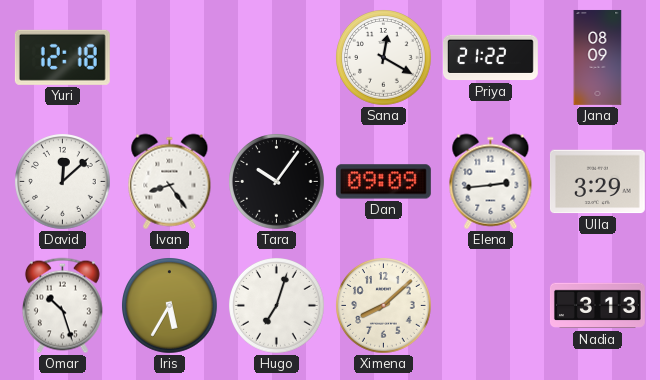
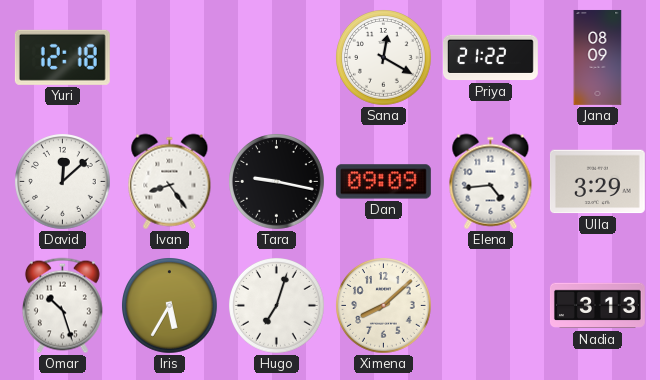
Tara: 10:06 -> 9:17 (277, 182)
Elena: 2:44 -> 4:44 (491, 182)
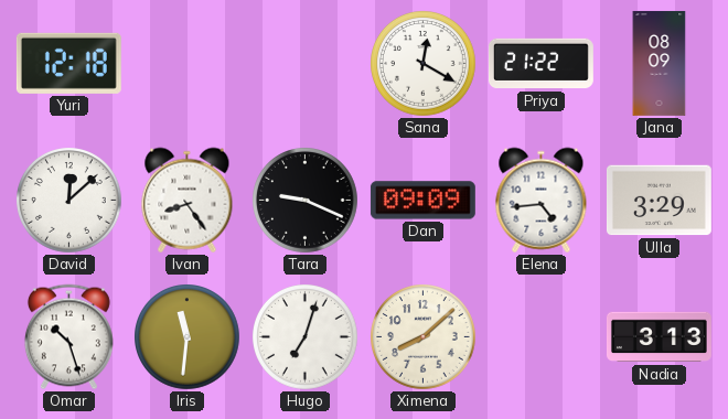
Tara: 9:17 -> 9:19 (306, 201)
Iris: 5:35 -> 11:31 (188, 337)
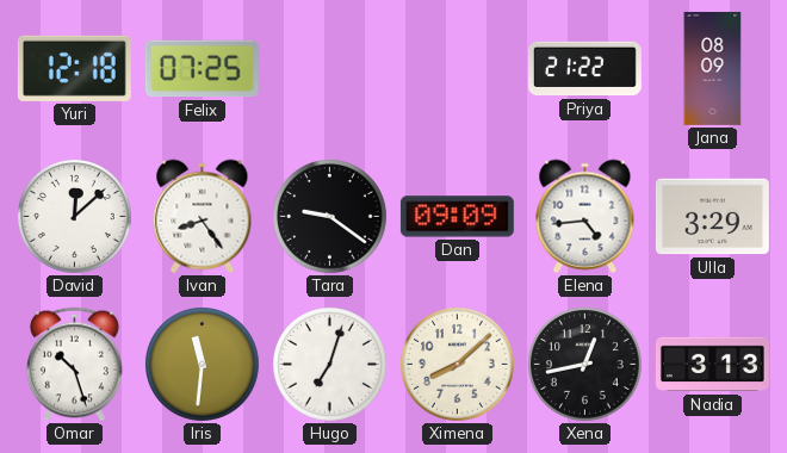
Felix: none -> 07:25 (202, 69)
Sana: 12:20 -> none (424, 64)
Tara: 9:19 -> 9:21 (330, 217)
Xena: none -> 12:43 (585, 365)
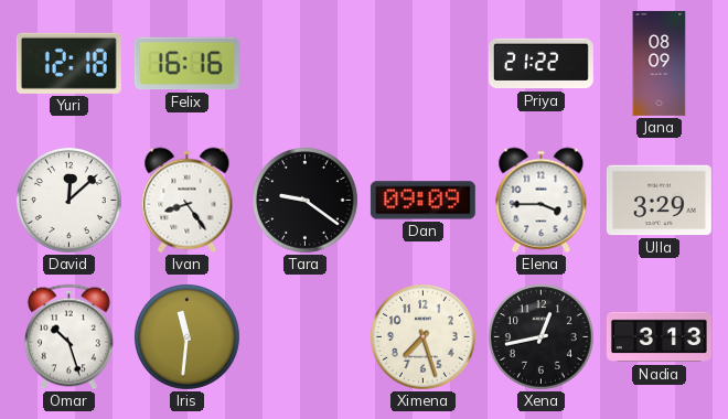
Felix: 07:25 -> 16:16 (186, 64)
Elena: 4:44 -> 3:45 (542, 201)
Hugo: 7:03 -> none (330, 365)
Ximena: 8:08 -> 7:27 (424, 337)
